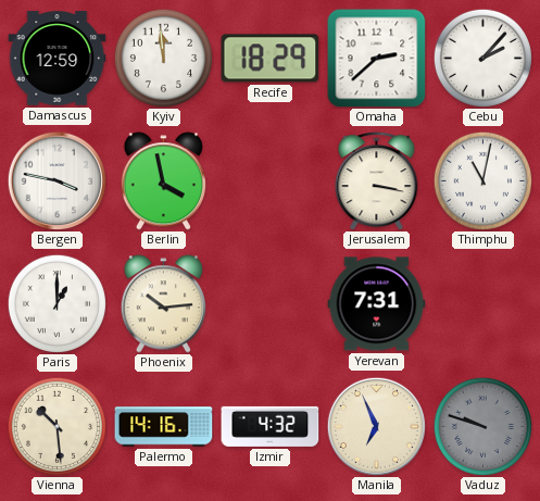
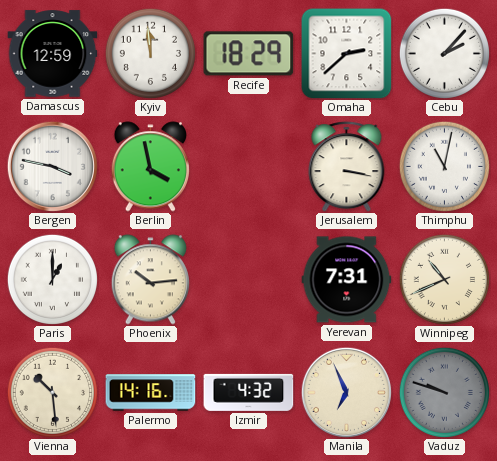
Winnipeg: none -> 10:41 (444, 279)
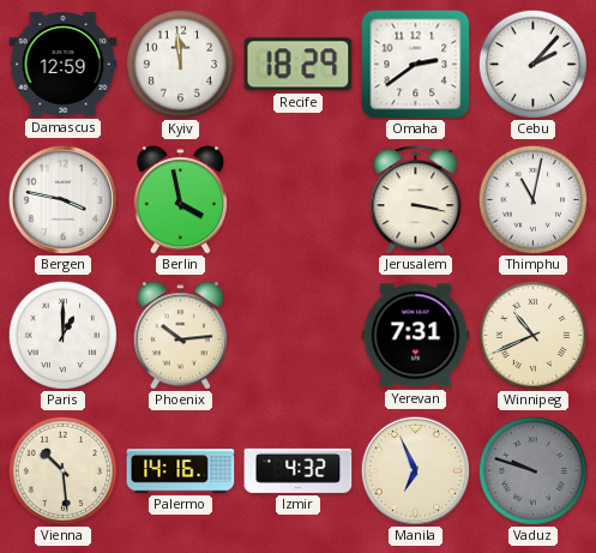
Omaha: 2:38 -> 2:39 (416, 65)
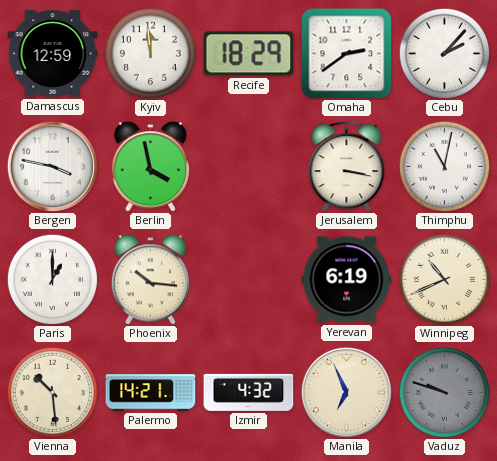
Phoenix: 10:14 -> 10:16 (150, 280)
Yerevan: 7:31 -> 6:19 (347, 280)
Palermo: 14:16 -> 14:21 (151, 393)
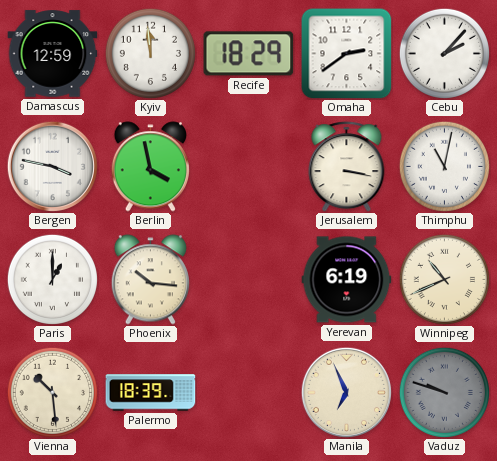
Palermo: 14:21 -> 18:39 (151, 393)
Izmir: 4:32 -> none (249, 392)
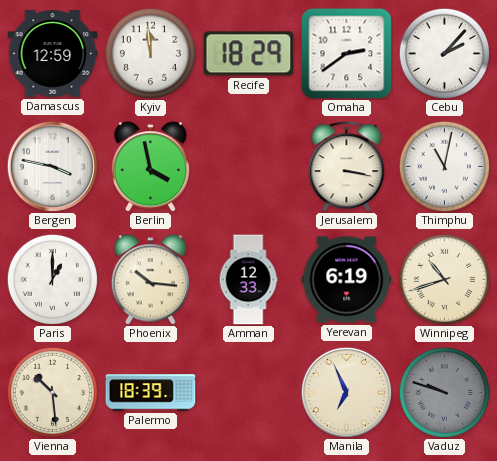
Amman: none -> 12:33 (248, 280)
Winnipeg: 10:41 -> 10:42 (444, 279)
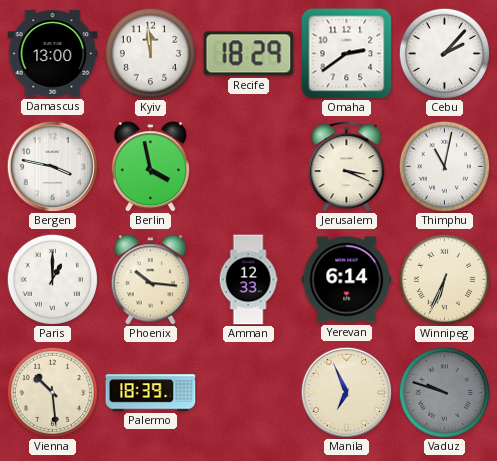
Damascus: 12:59 -> 13:00 (53, 54)
Jerusalem: 3:17 -> 3:19 (347, 167)
Yerevan: 6:19 -> 6:14 (347, 280)
Winnipeg: 10:42 -> 6:34 (444, 279)
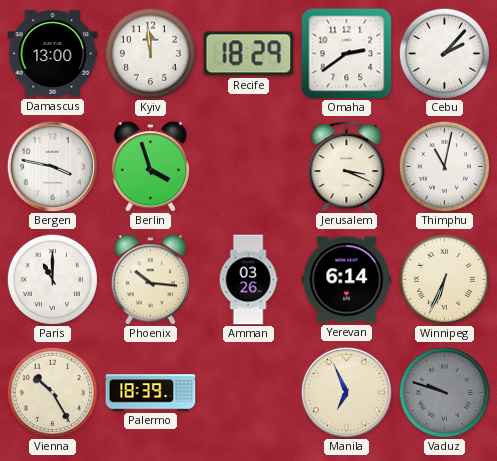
Berlin: 3:58 -> 3:57 (150, 167)
Paris: 1:00 -> 11:00 (52, 279)
Amman: 12:33 -> 03:26 (248, 280)
Vienna: 10:29 -> 10:25 (52, 392)
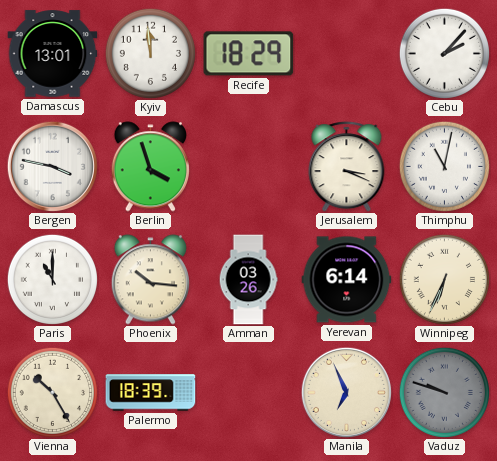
Damascus: 13:00 -> 13:01 (53, 54)
Omaha: 2:39 -> none (347, 54)
